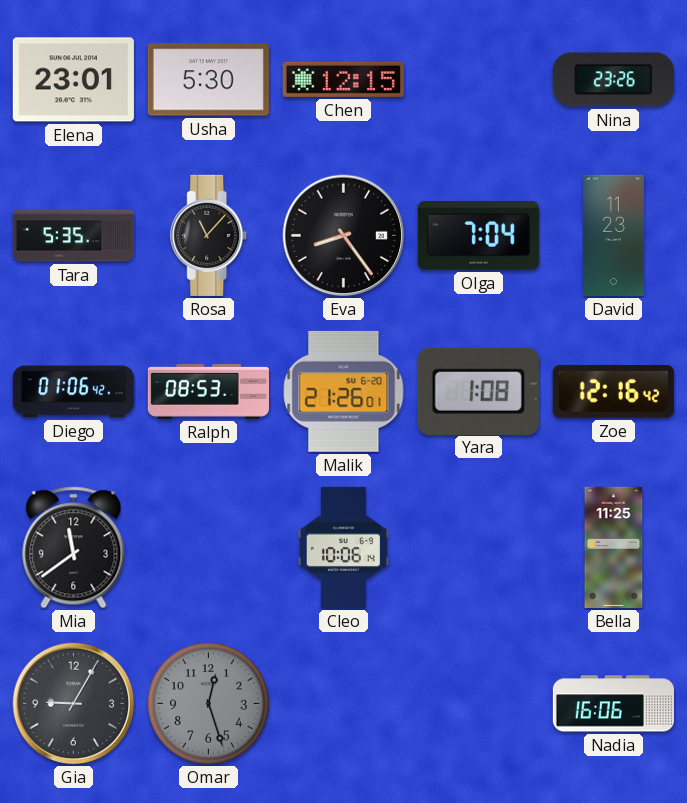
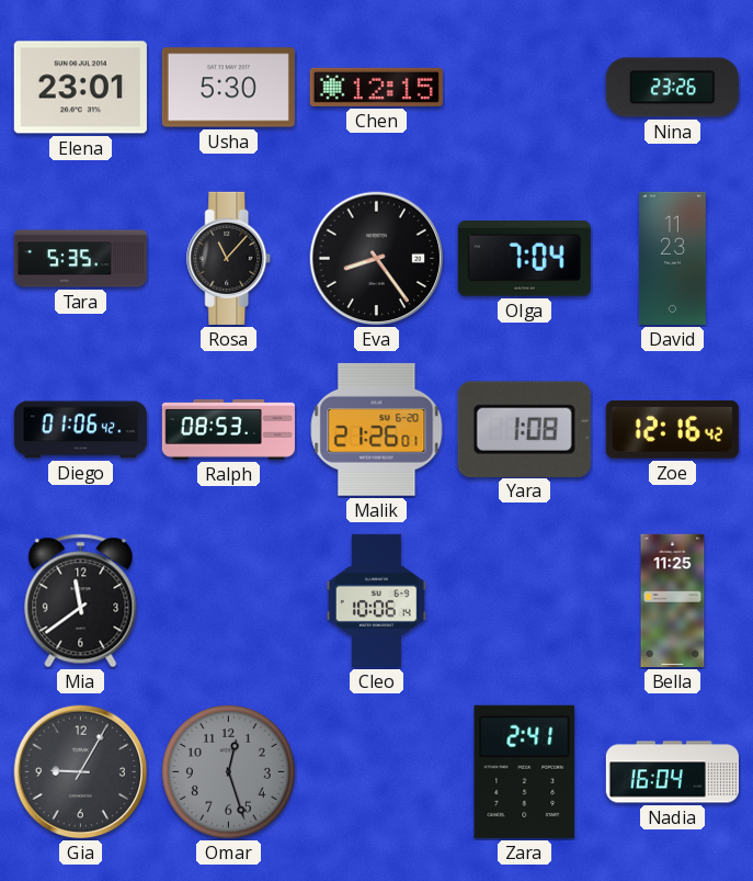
Zara: none -> 2:41 (525, 771)
Nadia: 16:06 -> 16:04 (672, 772)
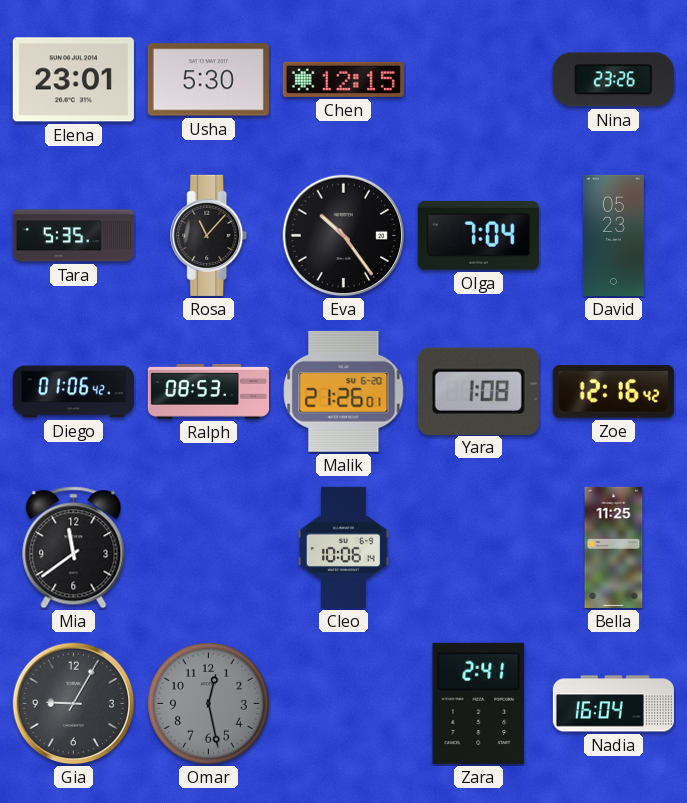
Eva: 8:24 -> 10:24 (344, 236)
David: 11:23 -> 05:23 (613, 235)
Omar: 12:27 -> 12:28 (209, 704)
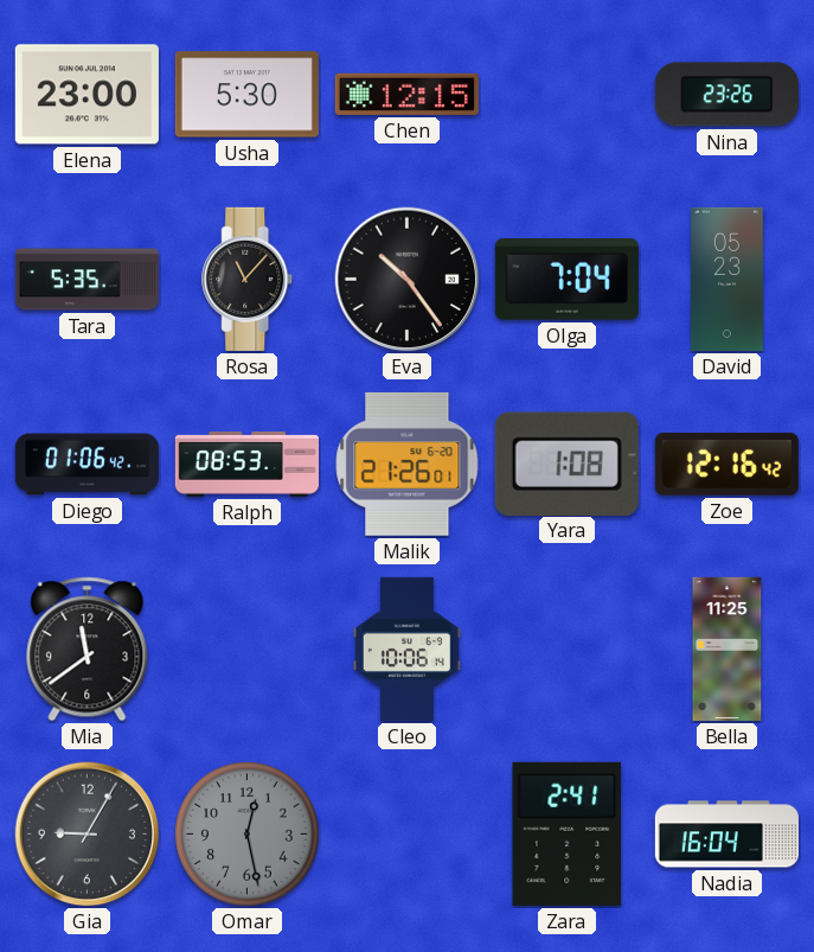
Elena: 23:01 -> 23:00 (86, 95)
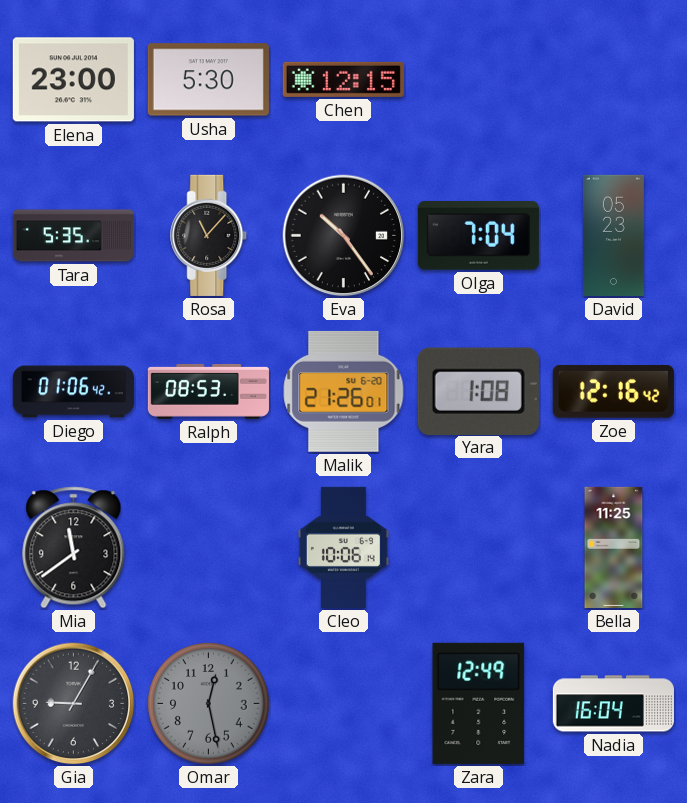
Nina: 23:26 -> none (726, 95)
Zara: 2:41 -> 12:49 (479, 703)
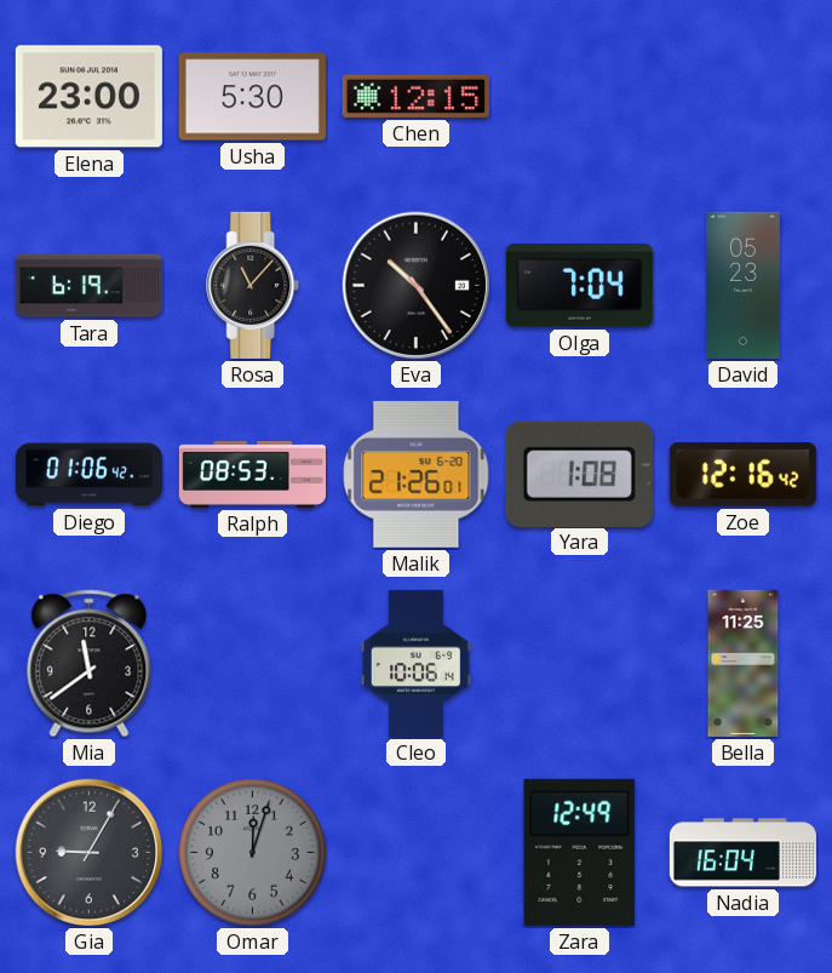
Tara: 5:35 -> 6:19 (88, 286)
Omar: 12:28 -> 12:03 (253, 853)
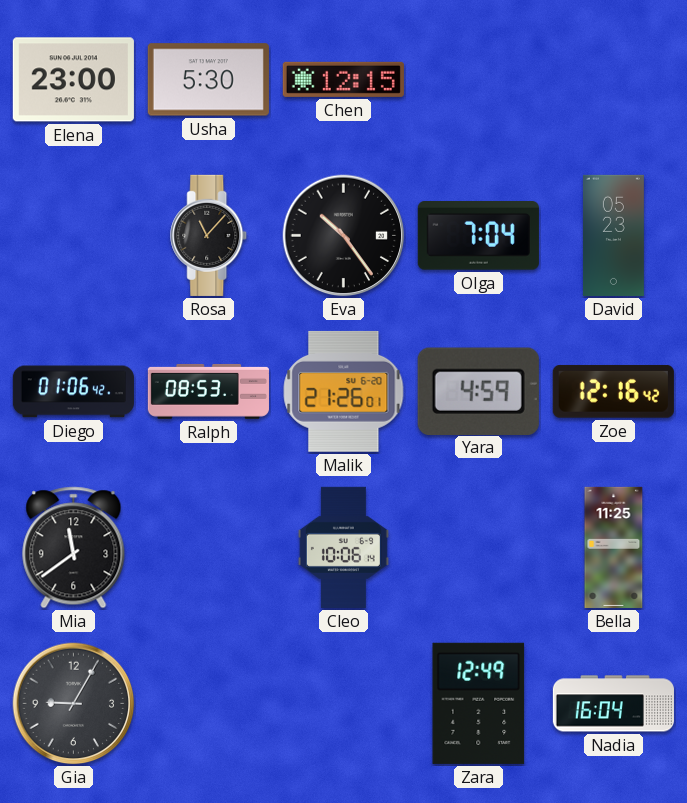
Tara: 6:19 -> none (88, 286)
Yara: 1:08 -> 4:59 (478, 391)
Omar: 12:03 -> none (253, 853)
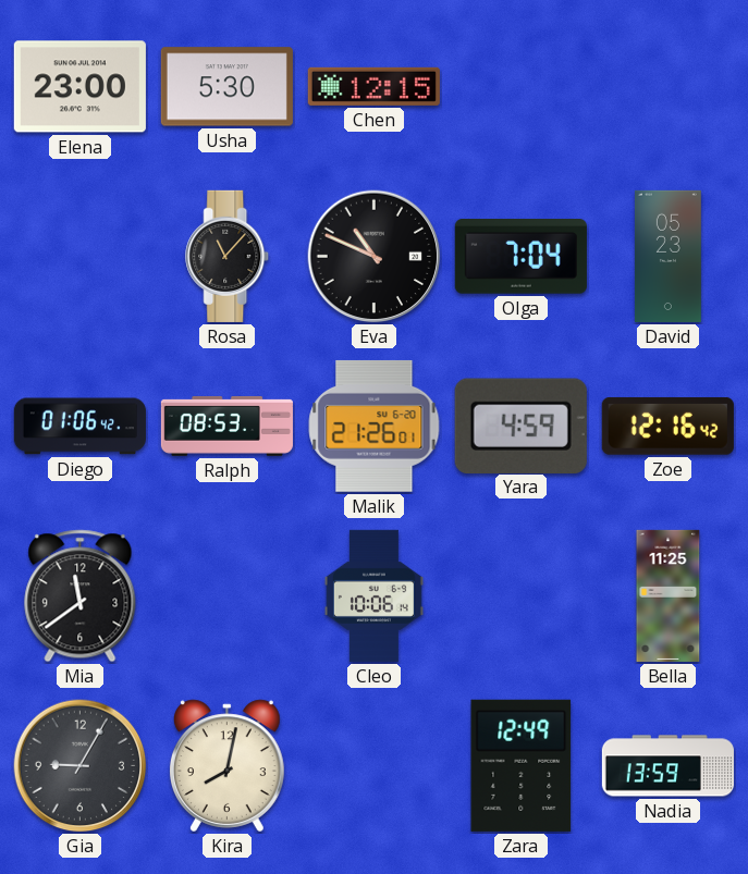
Eva: 10:24 -> 10:49 (375, 257)
Kira: none -> 8:02 (226, 766)
Nadia: 16:04 -> 13:59 (667, 766)
